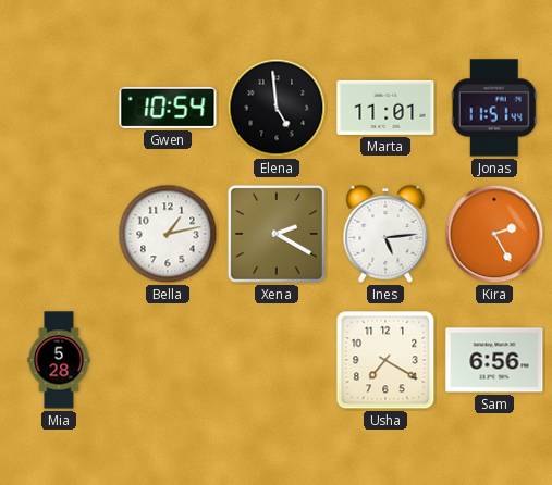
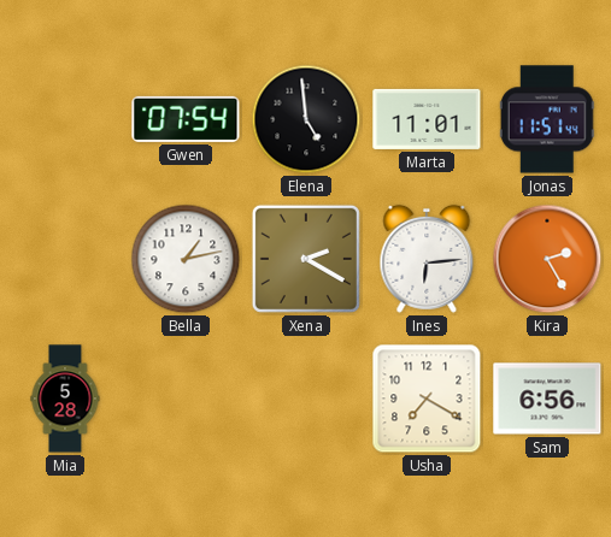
Gwen: 10:54 -> 07:54 (186, 119)
Ines: 5:14 -> 6:14 (427, 259)
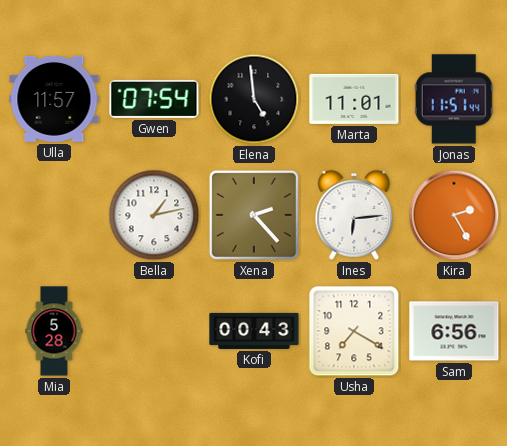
Ulla: none -> 11:57 (54, 99)
Xena: 2:20 -> 2:23 (254, 215)
Kofi: none -> 00:43 (254, 331)
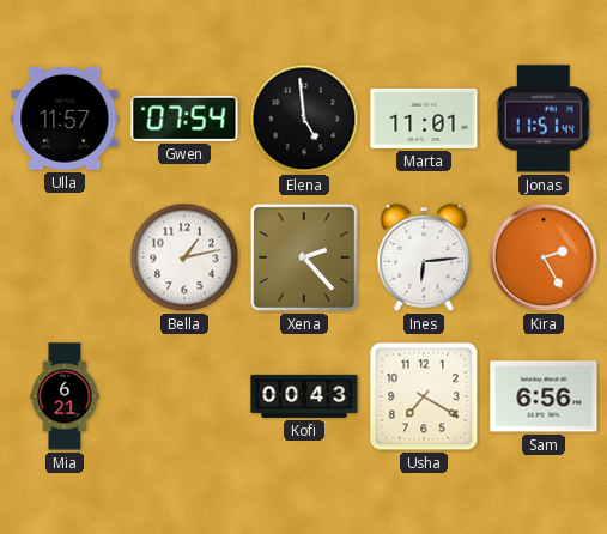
Mia: 5:28 -> 6:21 (65, 396)
